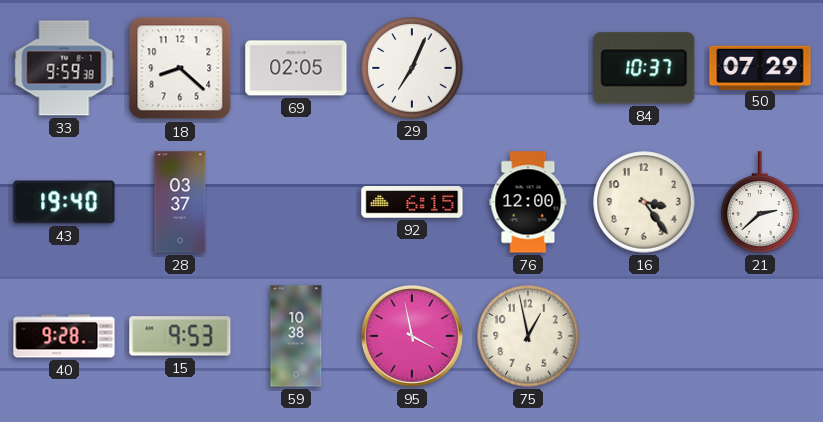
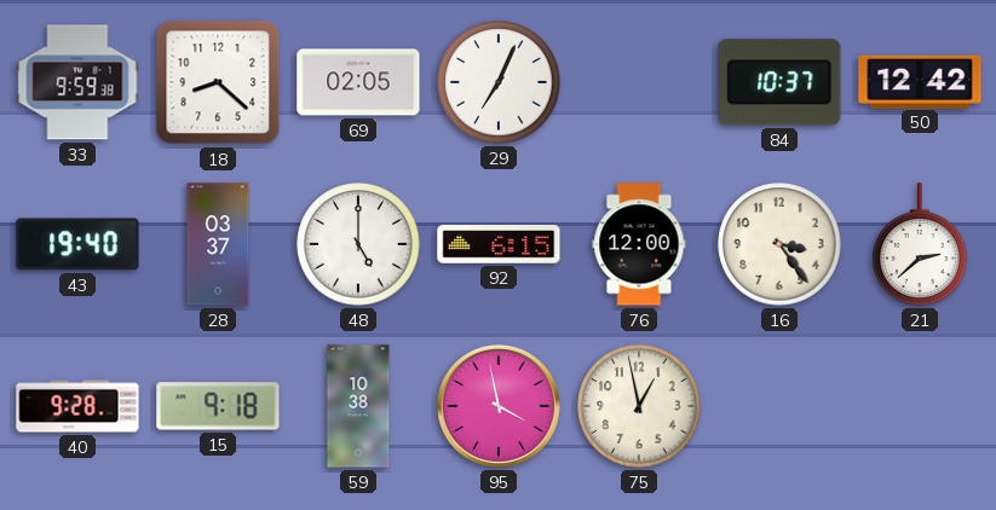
50: 07:29 -> 12:42 (920, 81)
48: none -> 5:00 (358, 244)
15: 9:53 -> 9:18 (218, 406)
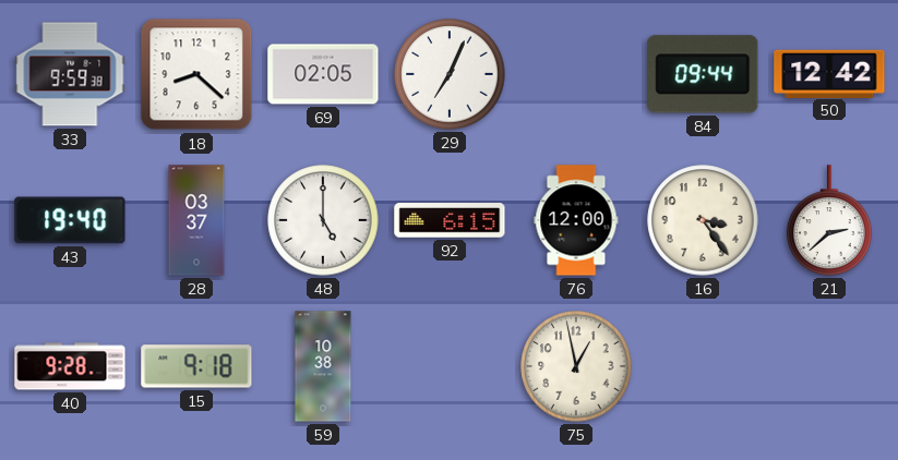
84: 10:37 -> 09:44 (703, 74)
95: 3:58 -> none (499, 406)
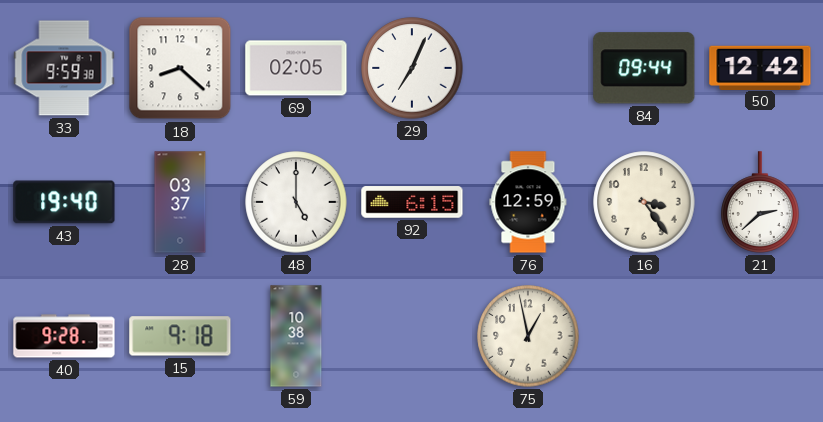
76: 12:00 -> 12:59 (528, 202)
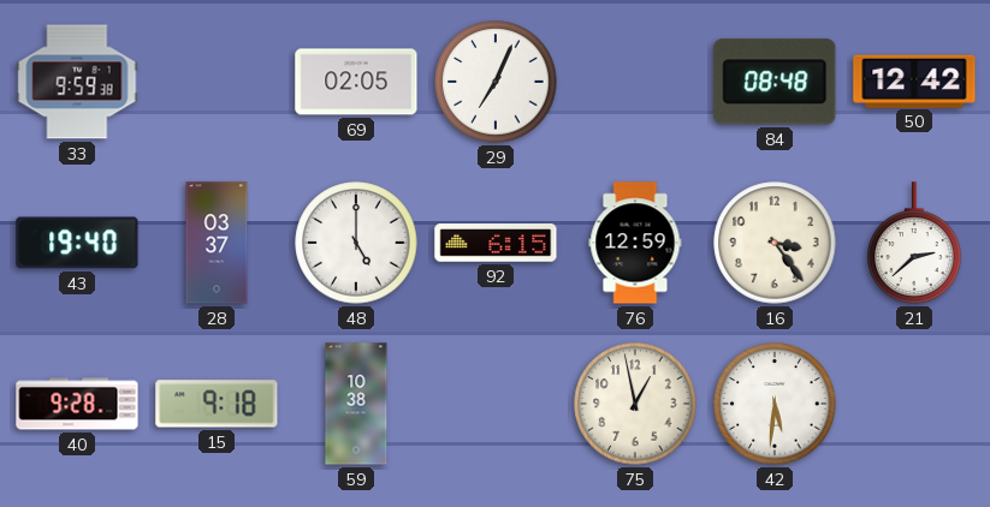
18: 8:22 -> none (180, 68)
84: 09:44 -> 08:48 (775, 82)
42: none -> 5:31 (775, 404)
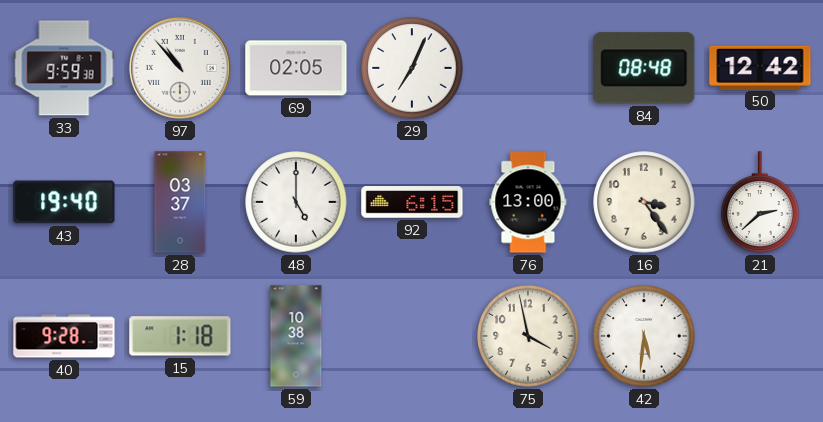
97: none -> 10:53 (180, 68)
76: 12:59 -> 13:00 (528, 202)
15: 9:18 -> 1:18 (180, 336)
75: 12:58 -> 3:58 (528, 336)
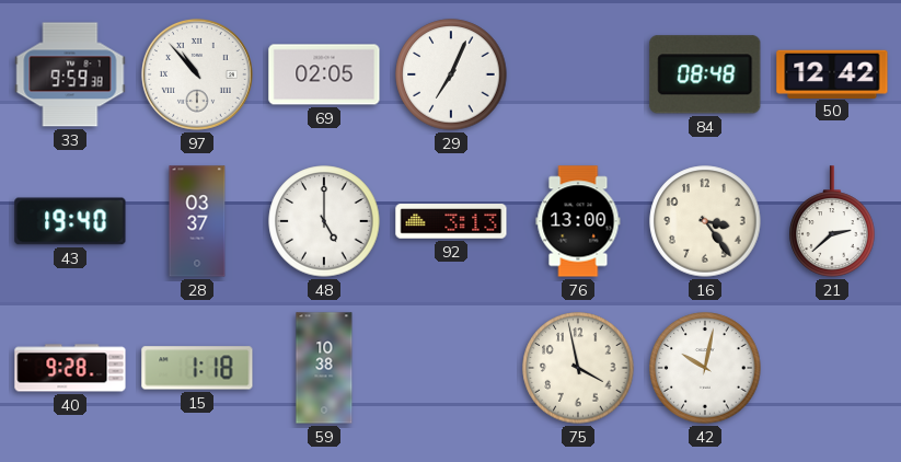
92: 6:15 -> 3:13 (451, 221)
42: 5:31 -> 10:02 (705, 368)
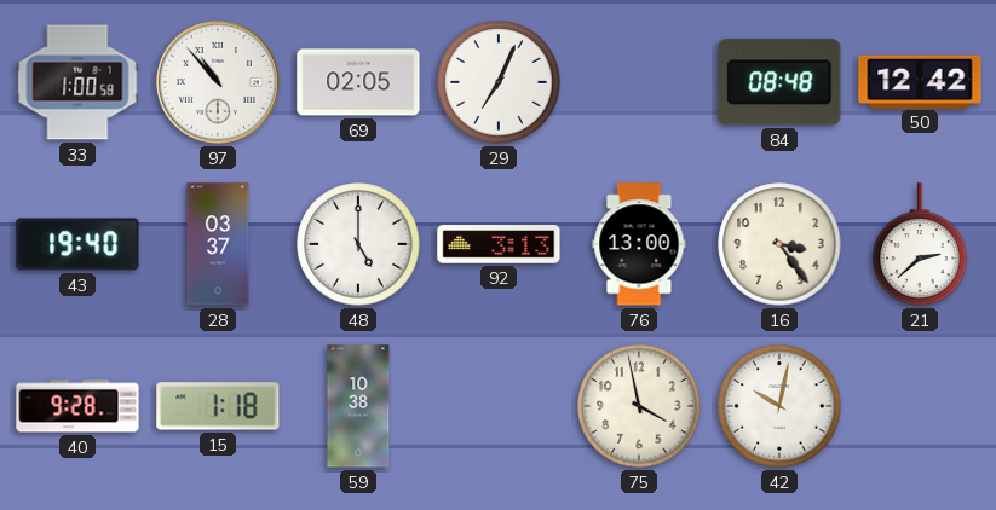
33: 9:59 -> 1:00 (77, 82)
